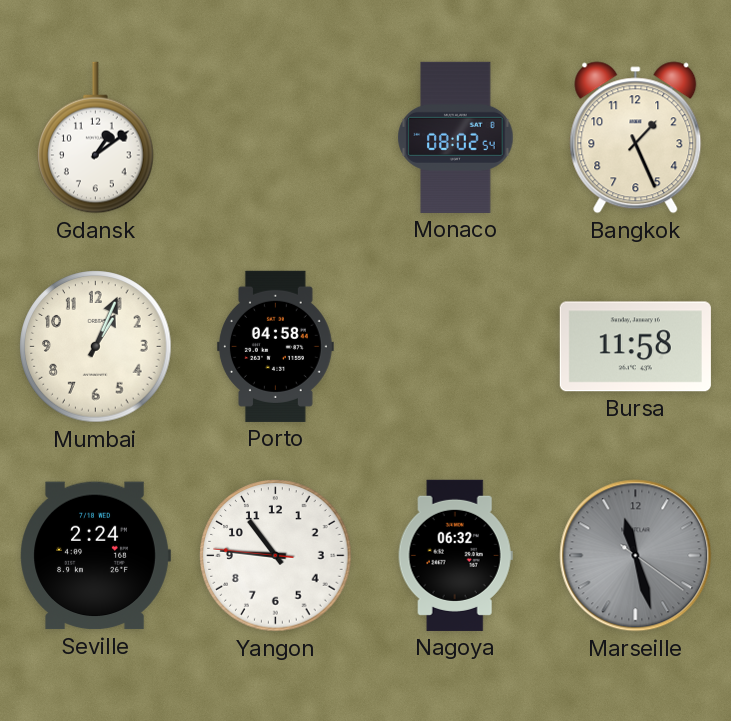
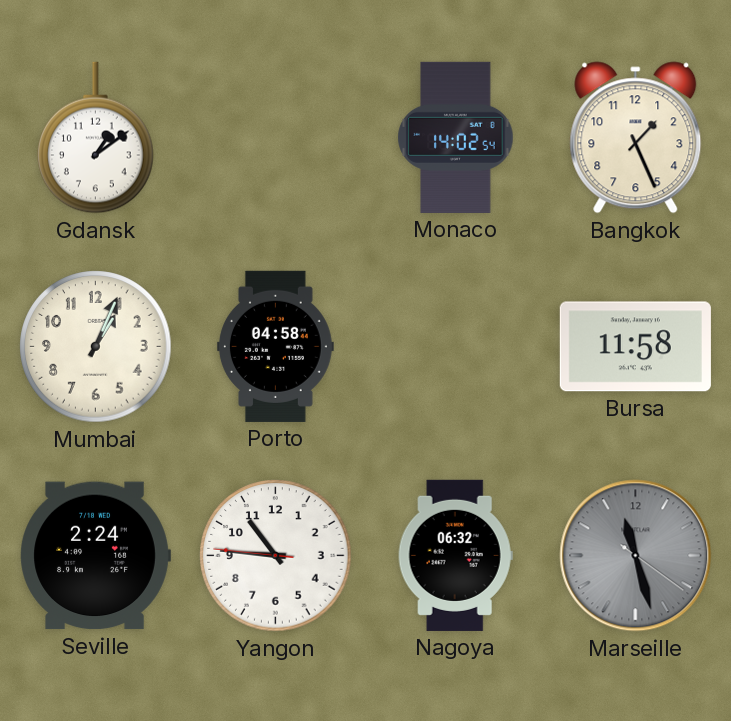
Monaco: 08:02 -> 14:02 (456, 137)
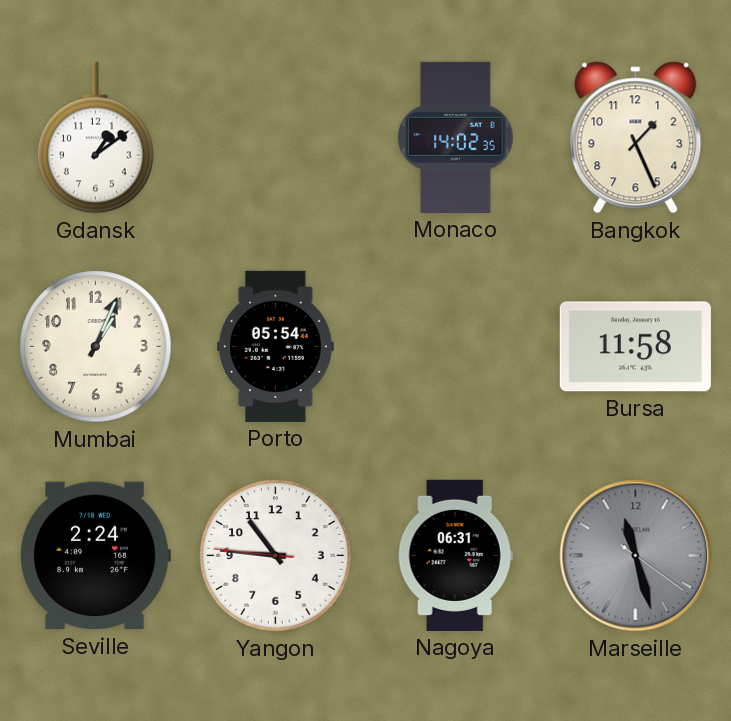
Monaco: 14:02:54 -> 14:02:35 (456, 137)
Porto: 04:58 -> 05:54 (275, 346)
Nagoya: 06:32 -> 06:31 (455, 555)
